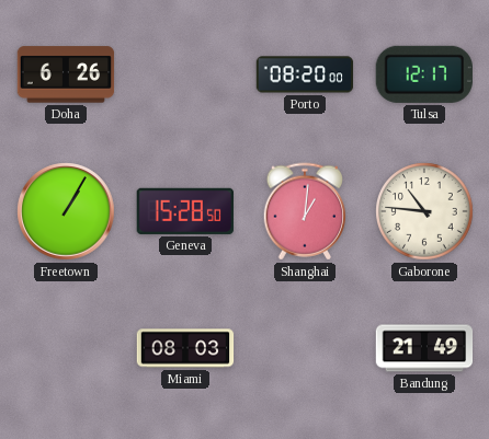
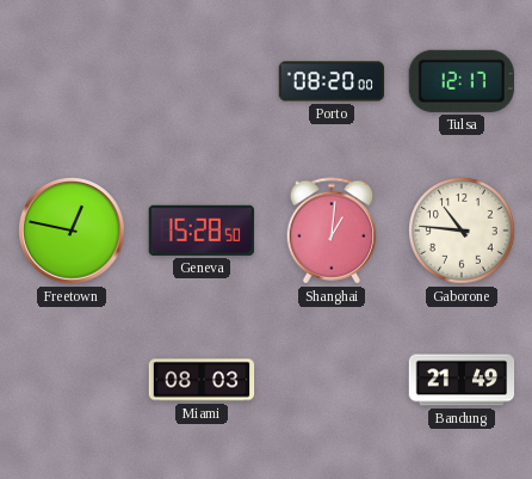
Doha: 6:26 -> none (66, 74)
Freetown: 1:05 -> 12:47 (72, 231)
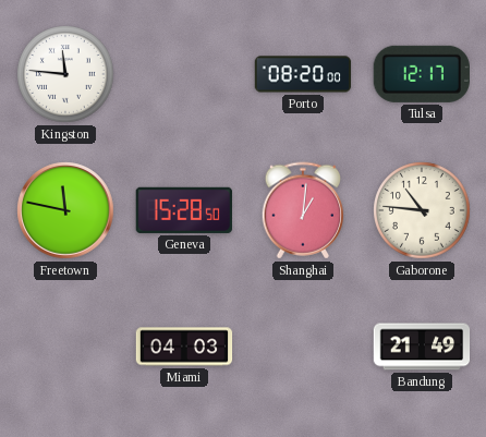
Kingston: none -> 11:46 (65, 74)
Freetown: 12:47 -> 11:47 (65, 210)
Miami: 08:03 -> 04:03 (184, 347)
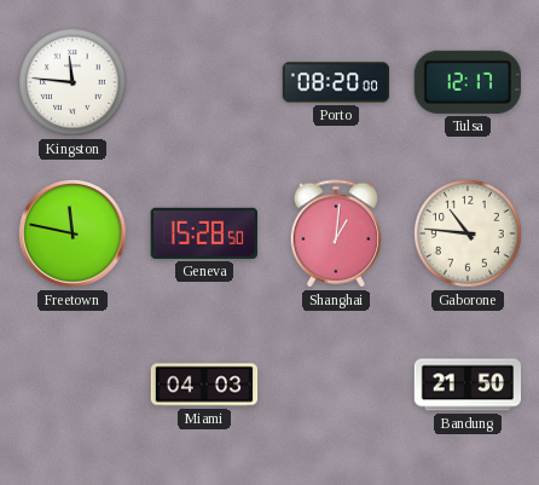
Bandung: 21:49 -> 21:50 (468, 385)
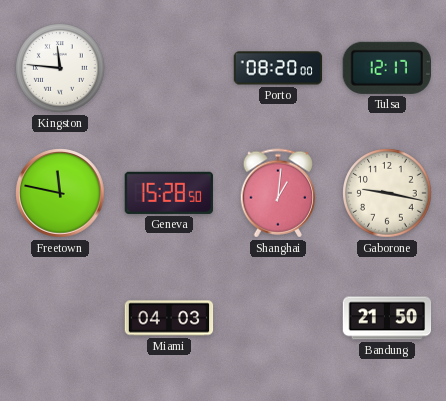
Gaborone: 10:46 -> 9:17 (387, 193)
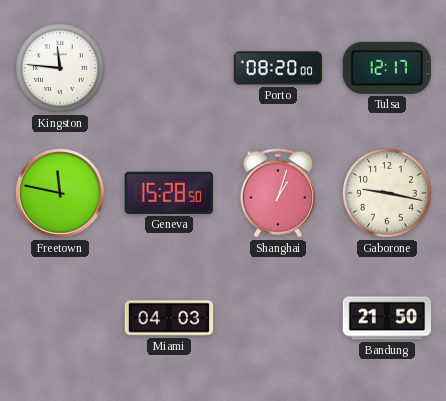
Shanghai: 1:01 -> 1:03 (278, 193)
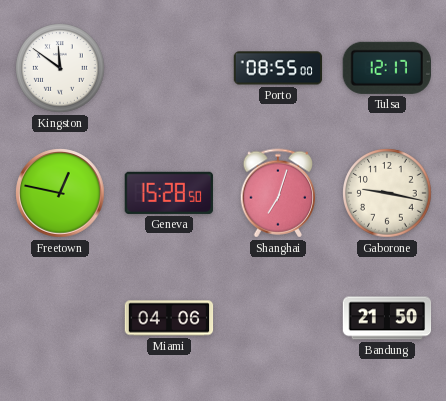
Kingston: 11:46 -> 11:51 (60, 68)
Porto: 08:20 -> 08:55 (278, 68)
Freetown: 11:47 -> 12:47 (60, 193)
Shanghai: 1:03 -> 7:03 (278, 193)
Miami: 04:03 -> 04:06 (169, 318)
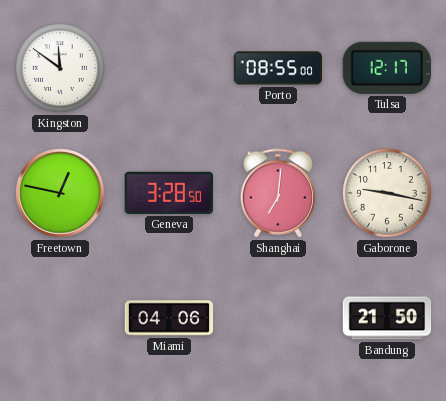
Geneva: 15:28 -> 3:28 (169, 193)
Shanghai: 7:03 -> 7:01 (278, 193)
